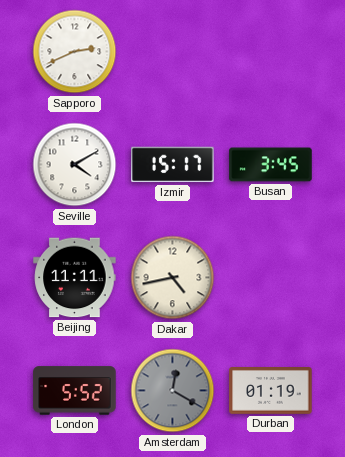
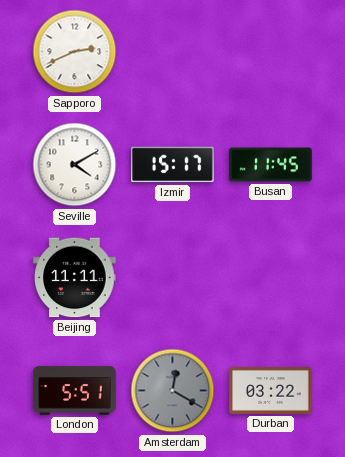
Busan: 3:45 -> 11:45 (271, 165)
Dakar: 4:43 -> none (173, 278)
London: 5:52 -> 5:51 (75, 391)
Durban: 01:19 -> 03:22 (271, 391)
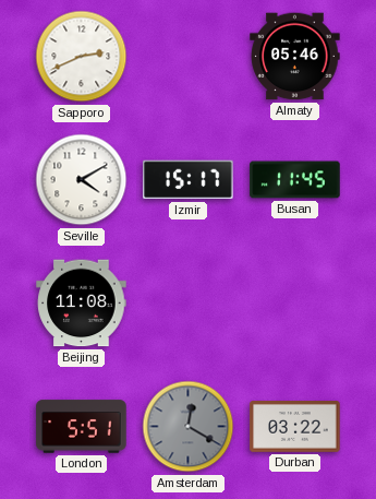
Almaty: none -> 05:46 (295, 57)
Beijing: 11:11 -> 11:08 (82, 304)
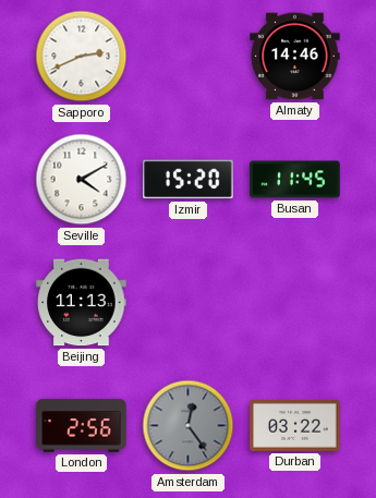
Almaty: 05:46 -> 14:46 (295, 57)
Izmir: 15:17 -> 15:20 (189, 180)
Beijing: 11:08 -> 11:13 (82, 303)
London: 5:51 -> 2:56 (82, 426)
Amsterdam: 12:20 -> 12:24 (189, 426)
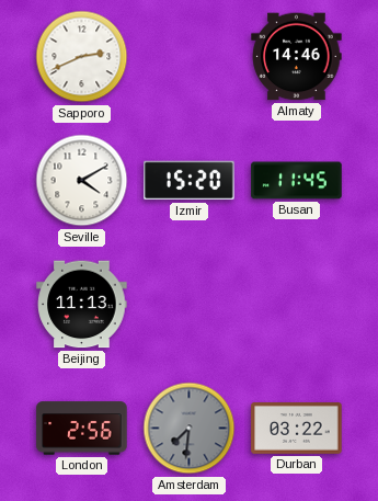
Amsterdam: 12:24 -> 7:31 (190, 429)
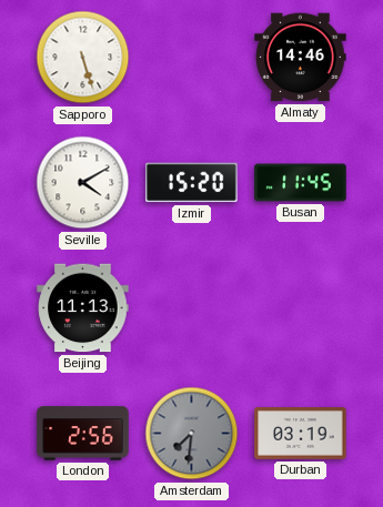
Sapporo: 2:41 -> 5:27 (83, 58)
Durban: 03:22 -> 03:19 (301, 434)
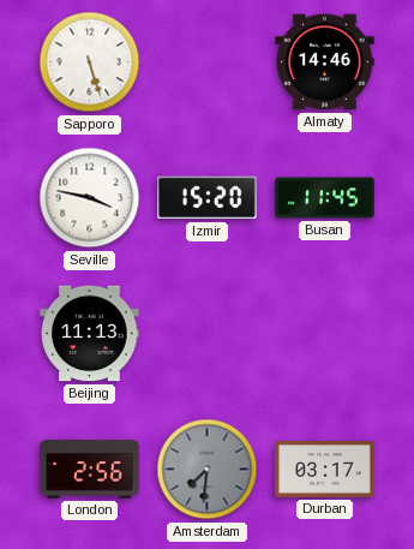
Seville: 4:10 -> 3:47 (90, 198)
Durban: 03:19 -> 03:17 (325, 470)
